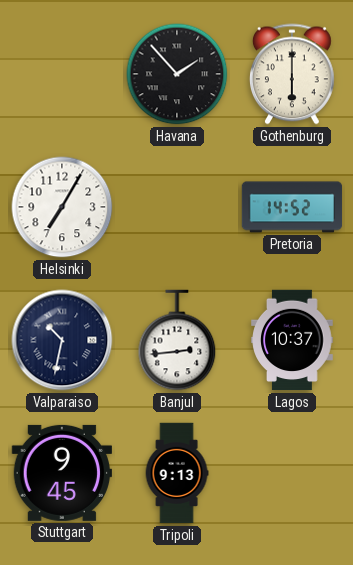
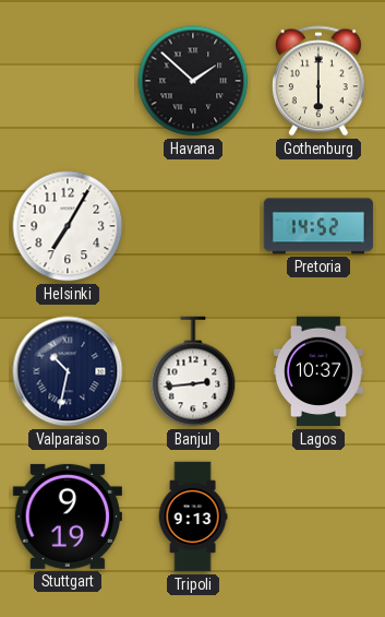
Havana: 1:53 -> 1:52 (193, 81)
Stuttgart: 9:45 -> 9:19 (67, 517)
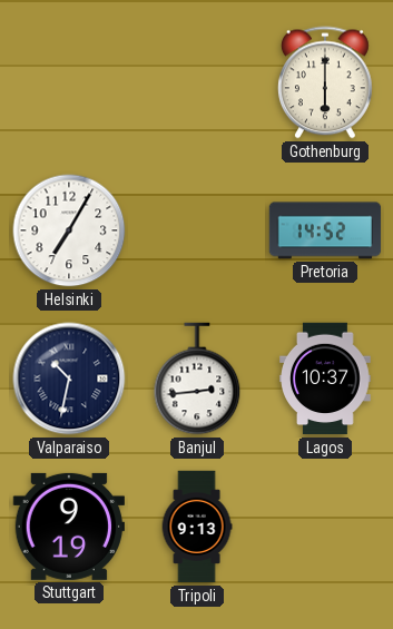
Havana: 1:52 -> none (193, 81)
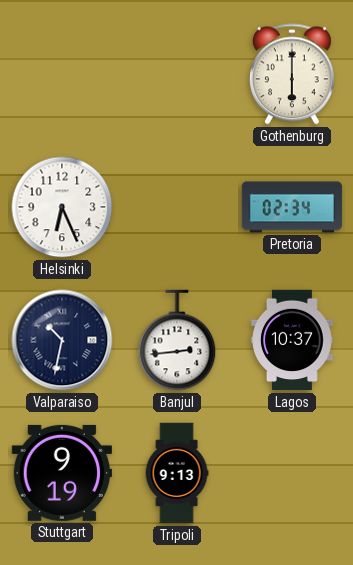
Helsinki: 7:05 -> 6:26 (62, 207)
Pretoria: 14:52 -> 02:34 (292, 207)
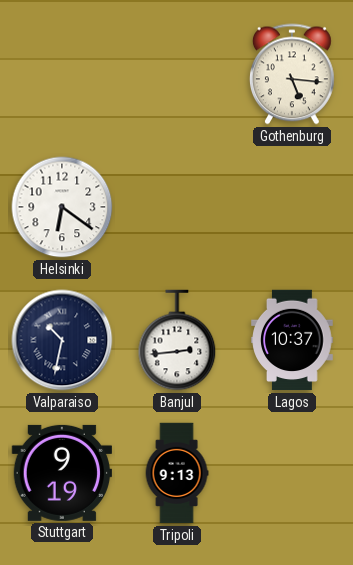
Gothenburg: 6:00 -> 5:16 (292, 74)
Helsinki: 6:26 -> 6:21 (62, 207)
Pretoria: 02:34 -> none (292, 207)
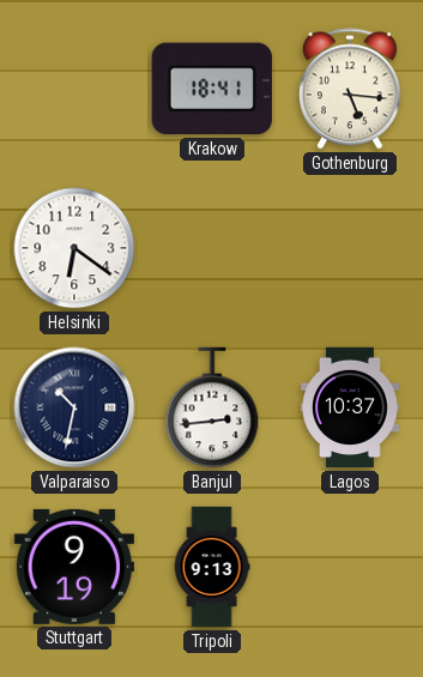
Krakow: none -> 18:41 (212, 89)
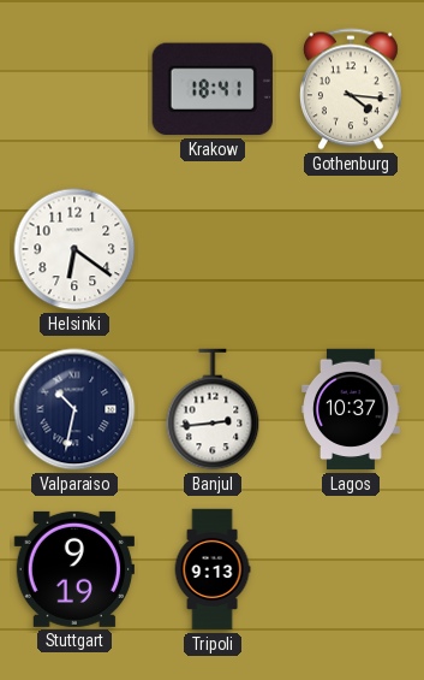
Gothenburg: 5:16 -> 4:16 (351, 89)
